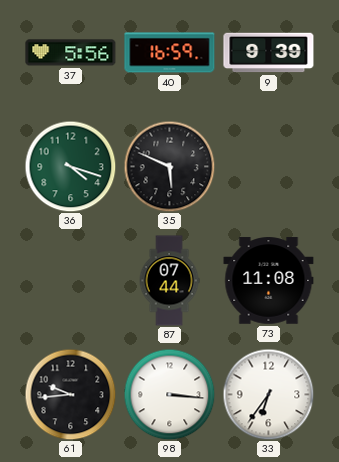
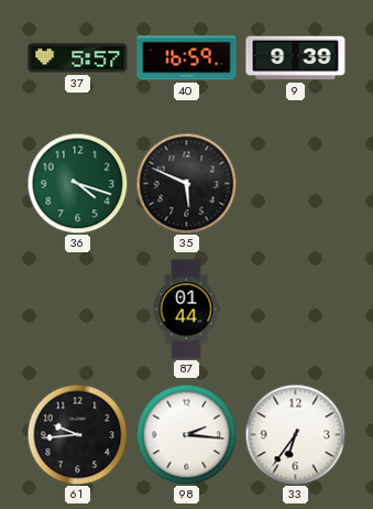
37: 5:56 -> 5:57 (78, 58)
87: 07:44 -> 01:44 (186, 310)
73: 11:08 -> none (269, 281)
98: 3:16 -> 2:16 (186, 434)
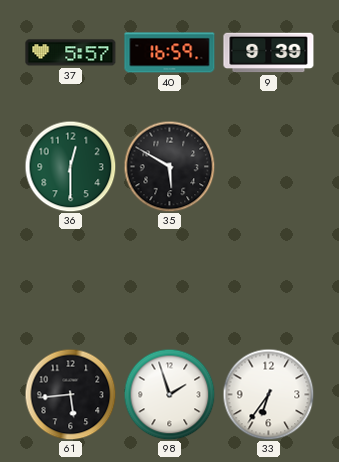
36: 4:18 -> 12:30 (70, 166)
35: 5:49 -> 5:50 (169, 166)
87: 01:44 -> none (186, 310)
61: 9:44 -> 5:44 (70, 394)
98: 2:16 -> 1:57 (169, 394)
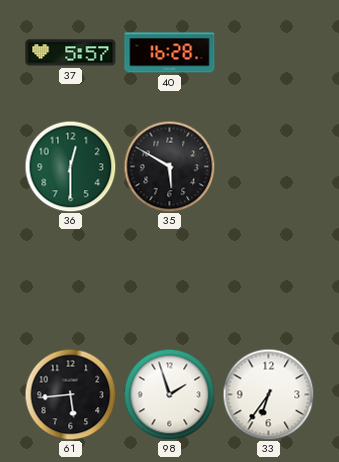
40: 16:59 -> 16:28 (170, 53)
9: 9:39 -> none (269, 53)
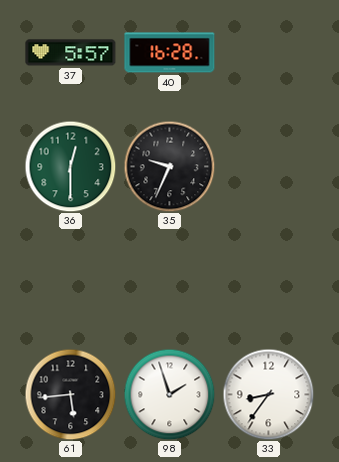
35: 5:50 -> 9:34 (169, 166)
33: 6:36 -> 8:36 (268, 394)
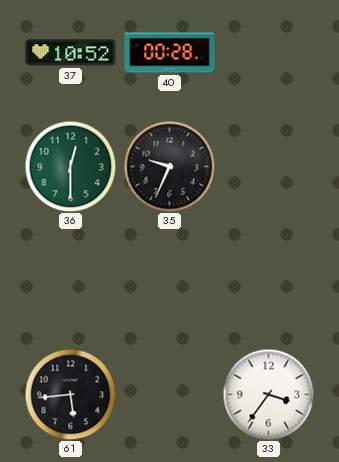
37: 5:57 -> 10:52 (71, 53)
40: 16:28 -> 00:28 (170, 53)
98: 1:57 -> none (169, 394)
33: 8:36 -> 3:36 (268, 394)
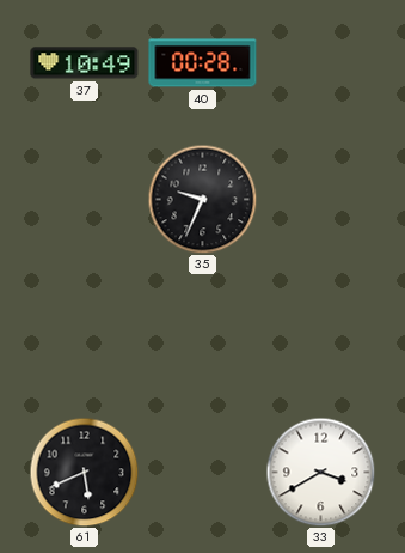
37: 10:52 -> 10:49 (85, 63)
36: 12:30 -> none (70, 166)
61: 5:44 -> 5:41 (84, 472)
33: 3:36 -> 3:40 (320, 472)
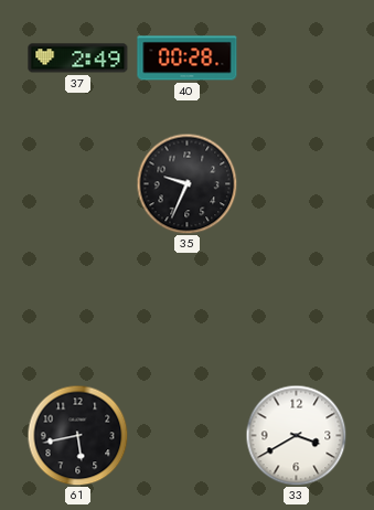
37: 10:49 -> 2:49 (78, 59)
61: 5:41 -> 5:43 (77, 435)
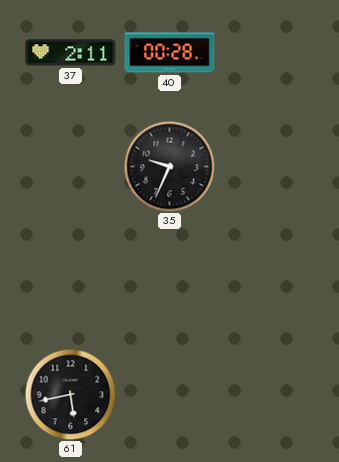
37: 2:49 -> 2:11 (71, 53)
33: 3:40 -> none (296, 435)
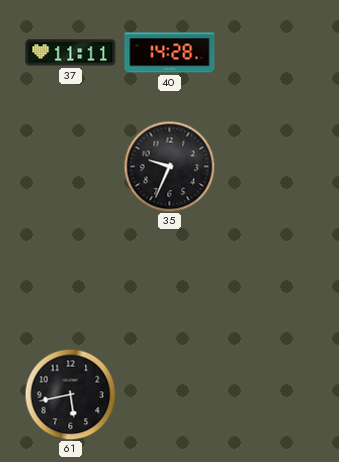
37: 2:11 -> 11:11 (71, 53)
40: 00:28 -> 14:28 (170, 53)
